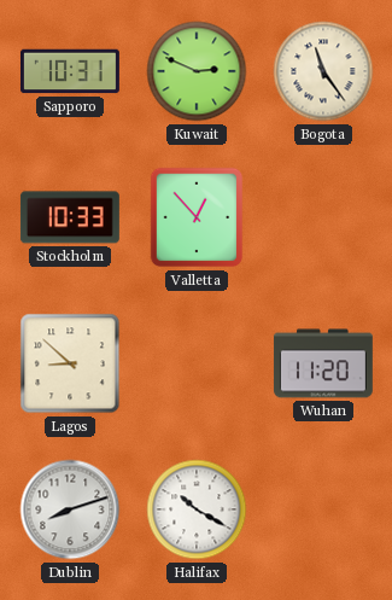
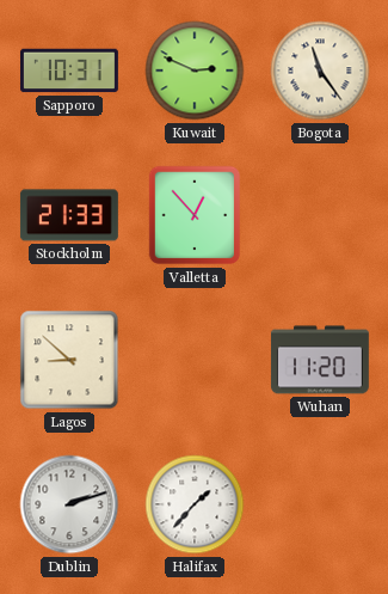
Stockholm: 10:33 -> 21:33 (69, 215)
Dublin: 8:12 -> 2:12 (69, 504)
Halifax: 10:20 -> 1:37 (195, 504)
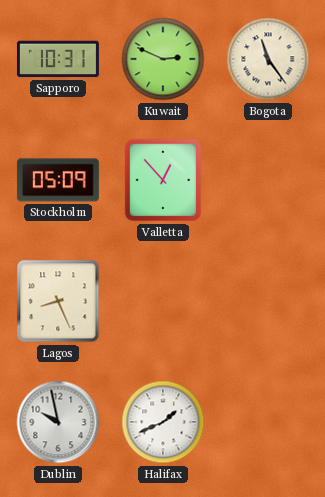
Stockholm: 21:33 -> 05:09 (58, 180)
Lagos: 8:52 -> 8:26 (58, 301)
Wuhan: 11:20 -> none (320, 360)
Dublin: 2:12 -> 9:58 (58, 422)
Halifax: 1:37 -> 1:41 (163, 422)
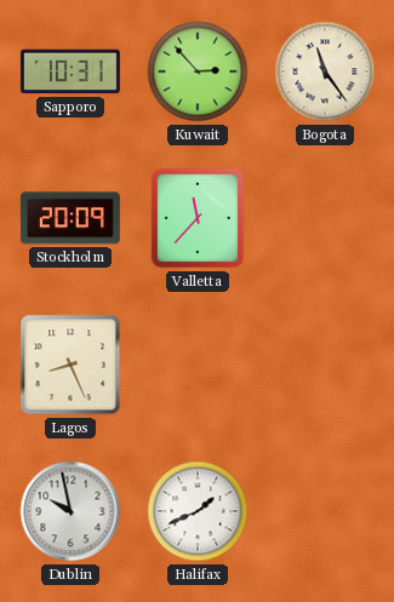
Kuwait: 2:49 -> 2:53 (198, 71)
Stockholm: 05:09 -> 20:09 (70, 218)
Valletta: 12:53 -> 11:37 (198, 218)
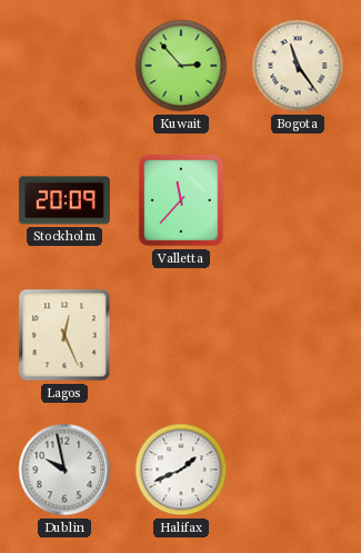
Sapporo: 10:31 -> none (70, 71)
Lagos: 8:26 -> 12:26 (64, 335)
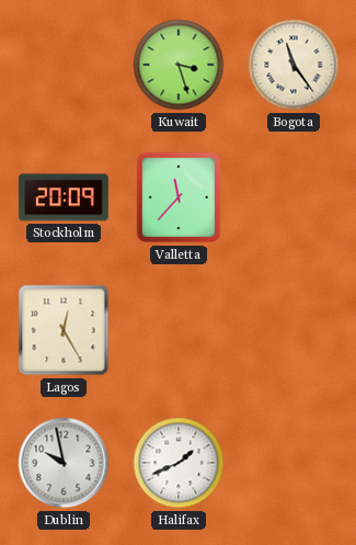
Kuwait: 2:53 -> 3:27 (179, 65)
Lagos: 12:26 -> 12:25 (64, 330)
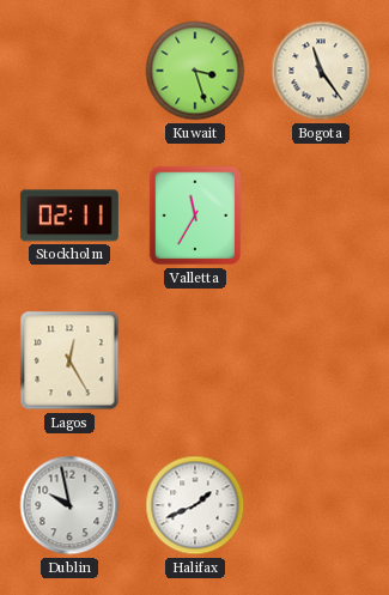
Stockholm: 20:09 -> 02:11 (69, 215)
Valletta: 11:37 -> 11:35 (195, 215)
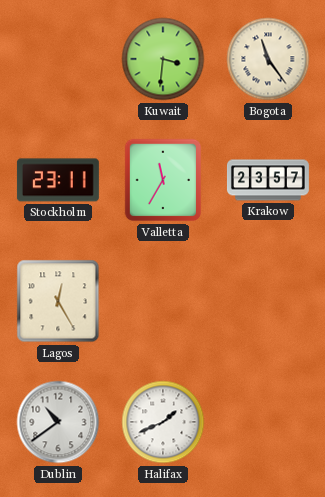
Kuwait: 3:27 -> 3:31 (163, 59)
Stockholm: 02:11 -> 23:11 (58, 180)
Krakow: none -> 23:57 (268, 180)
Dublin: 9:58 -> 10:39 (58, 422)
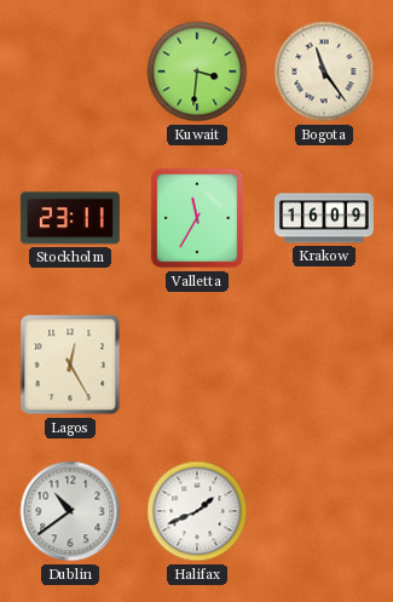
Krakow: 23:57 -> 16:09 (324, 218)
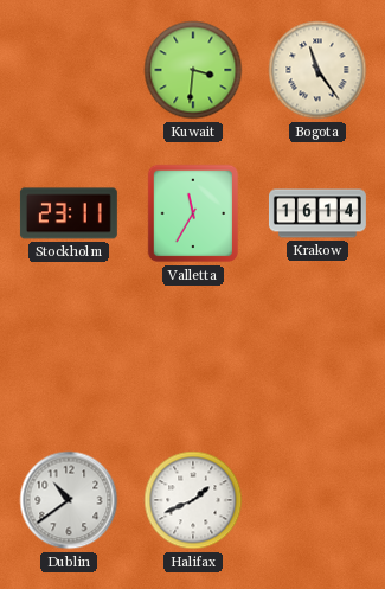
Krakow: 16:09 -> 16:14 (317, 213)
Lagos: 12:25 -> none (70, 365)
